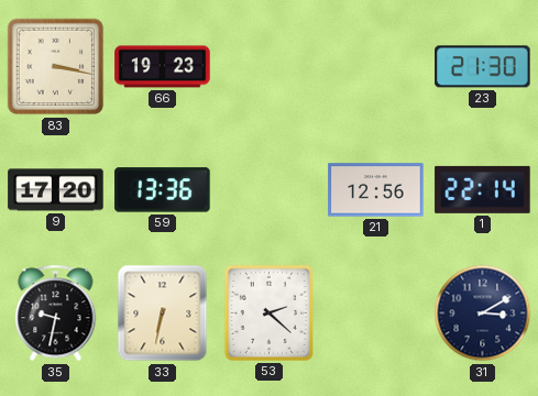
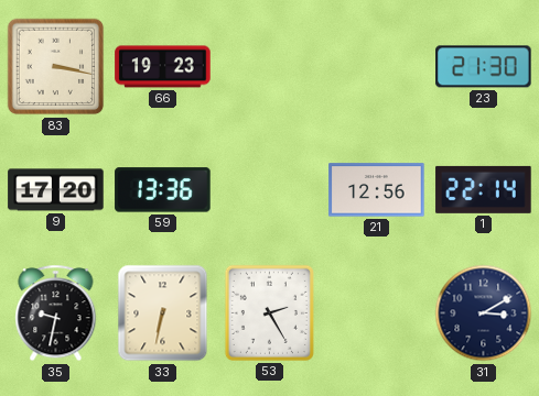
53: 2:22 -> 2:25 (269, 312)
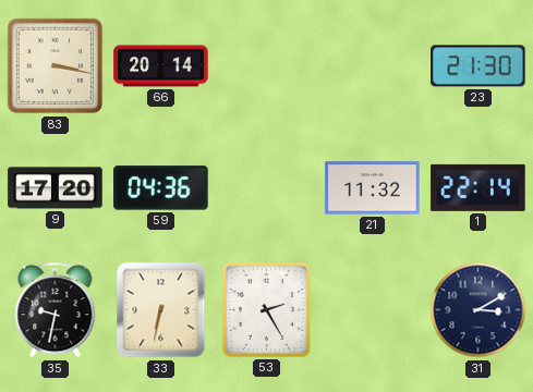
66: 19:23 -> 20:14 (161, 66)
59: 13:36 -> 04:36 (161, 188)
21: 12:56 -> 11:32 (373, 188)
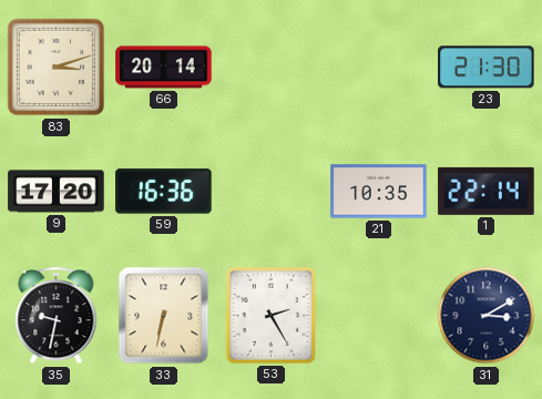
83: 3:17 -> 3:12 (57, 68)
59: 04:36 -> 16:36 (164, 192)
21: 11:32 -> 10:35 (379, 192)
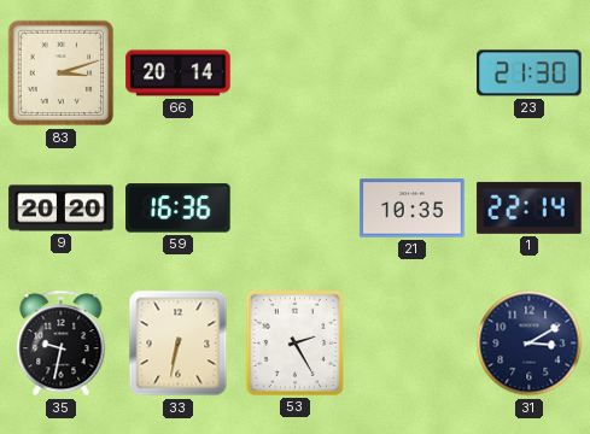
9: 17:20 -> 20:20 (62, 209)
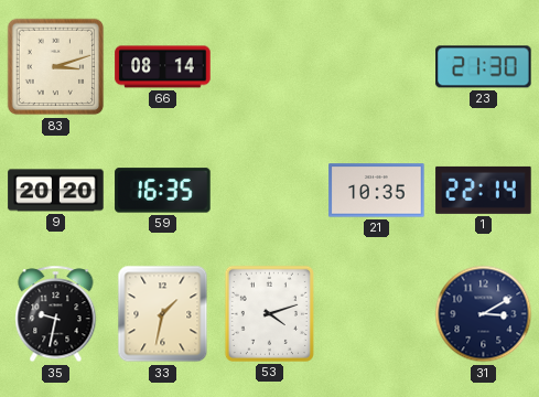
66: 20:14 -> 08:14 (163, 67)
59: 16:36 -> 16:35 (163, 191)
33: 6:32 -> 1:32 (163, 314)
53: 2:25 -> 4:12 (269, 313)
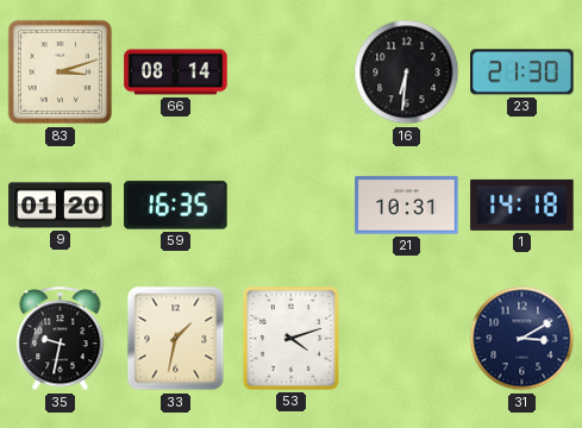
16: none -> 6:31 (407, 73)
9: 20:20 -> 01:20 (61, 206)
21: 10:35 -> 10:31 (407, 206)
1: 22:14 -> 14:18 (522, 204)
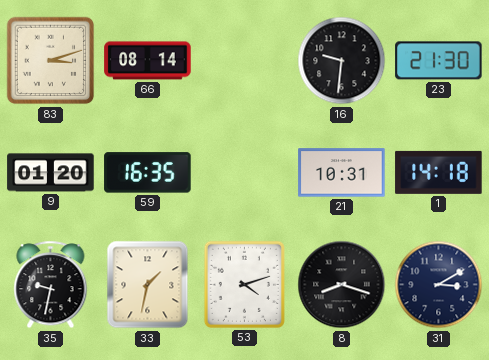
16: 6:31 -> 9:31 (342, 61)
8: none -> 8:18 (342, 285)
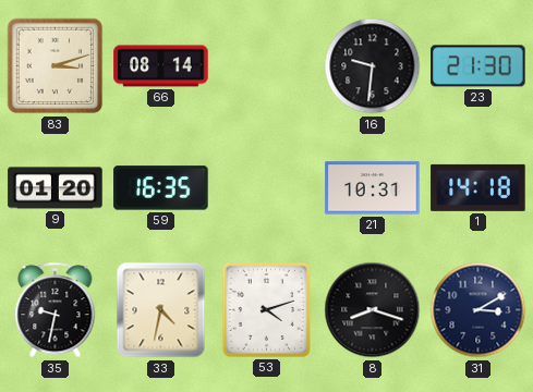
33: 1:32 -> 4:32 (161, 310)
